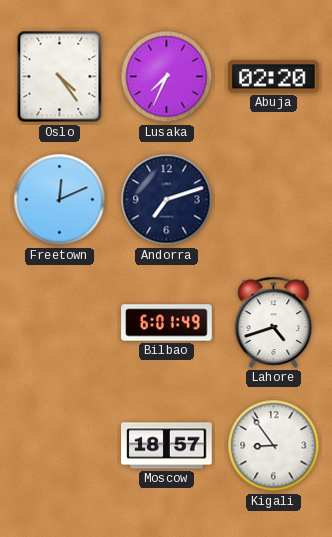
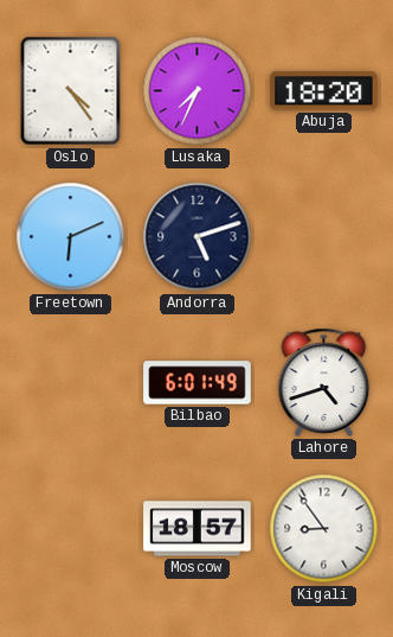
Abuja: 02:20 -> 18:20 (324, 91)
Freetown: 12:11 -> 6:11 (71, 237)
Andorra: 7:12 -> 5:12 (198, 237)
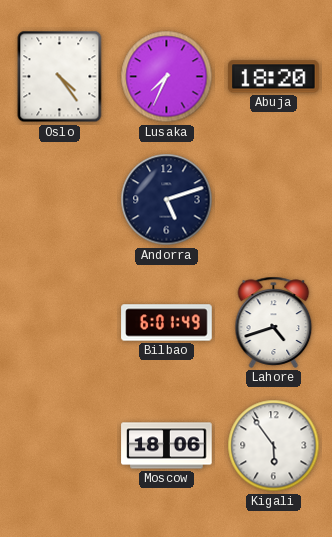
Freetown: 6:11 -> none (71, 237)
Moscow: 18:57 -> 18:06 (167, 446)
Kigali: 8:54 -> 5:54 (274, 446)
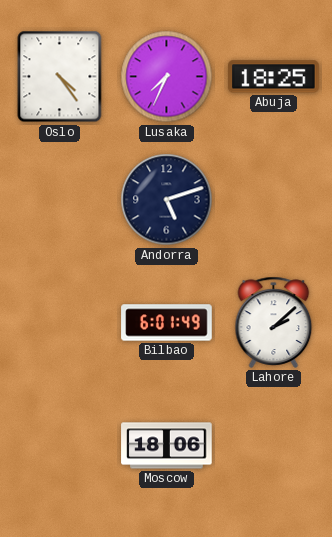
Abuja: 18:20 -> 18:25 (274, 77)
Lahore: 4:42 -> 2:08 (274, 322)
Kigali: 5:54 -> none (274, 446)
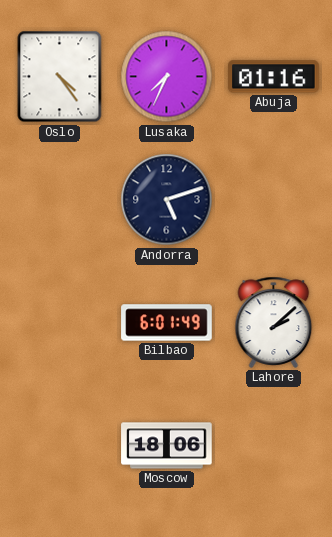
Abuja: 18:25 -> 01:16 (274, 77)
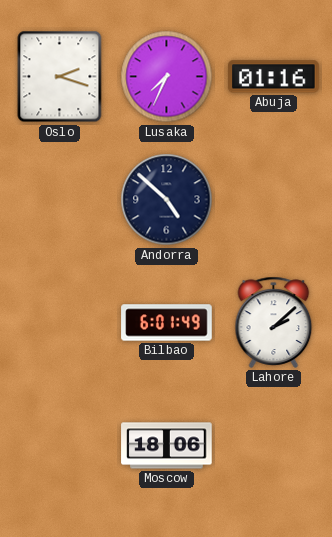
Oslo: 4:24 -> 2:18 (60, 77)
Andorra: 5:12 -> 4:52 (167, 200)
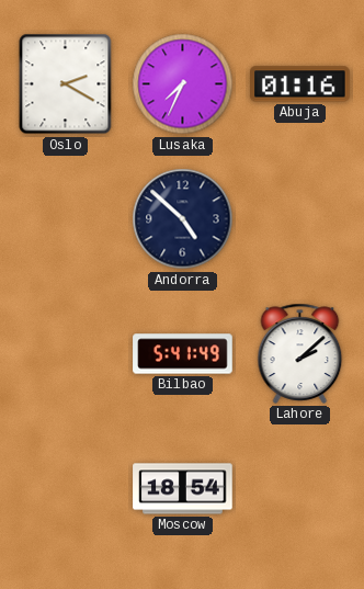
Oslo: 2:18 -> 2:20 (66, 84)
Bilbao: 6:01 -> 5:41 (183, 354)
Moscow: 18:06 -> 18:54 (183, 489)
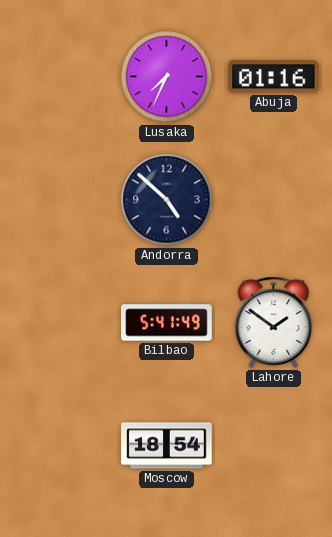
Oslo: 2:20 -> none (66, 84)
Lahore: 2:08 -> 1:51 (274, 322)
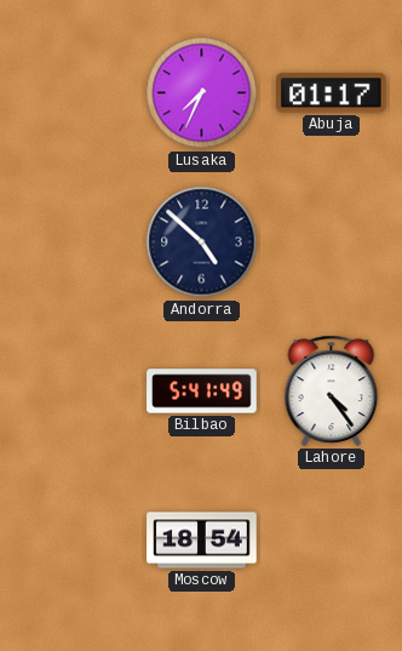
Abuja: 01:16 -> 01:17 (332, 93)
Lahore: 1:51 -> 4:24 (332, 390)
